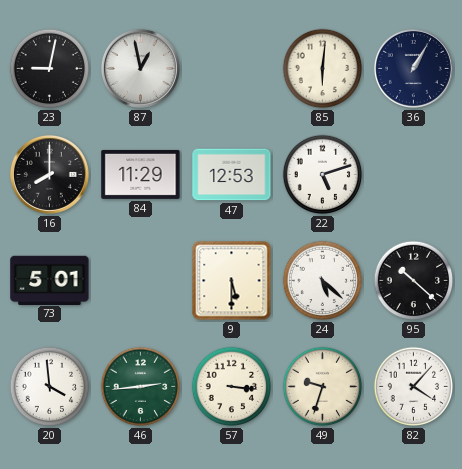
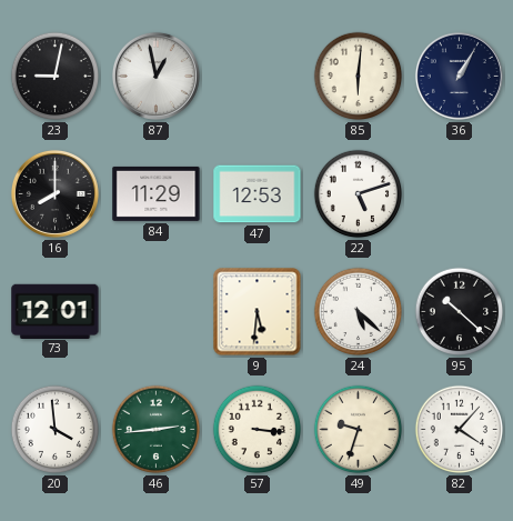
73: 5:01 -> 12:01 (56, 311)
9: 5:30 -> 5:31 (258, 312)
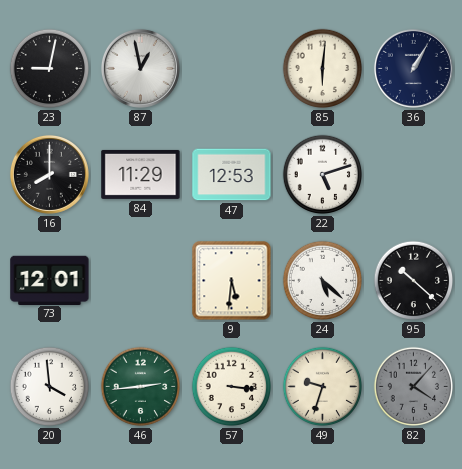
82 dial: white -> grey (414, 387)
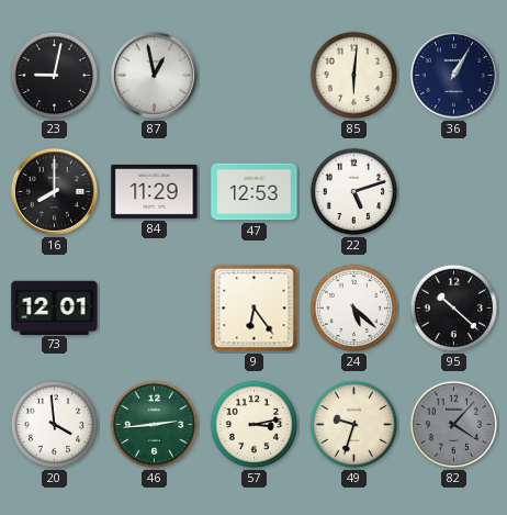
9: 5:31 -> 6:24 (255, 309)
57: 3:16 -> 3:13 (255, 425)
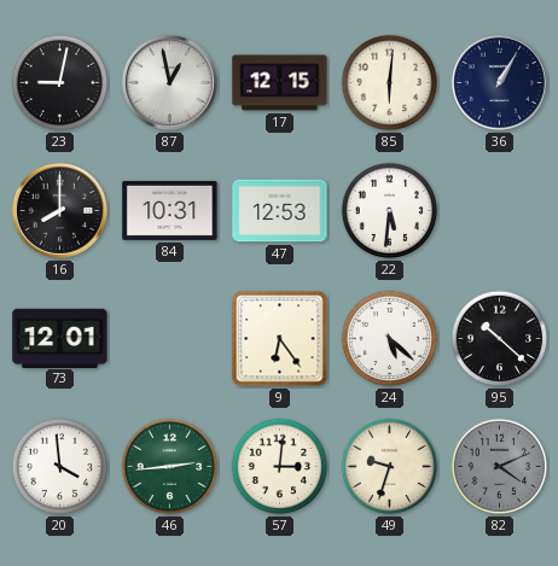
17: none -> 12:15 (280, 83)
84: 11:29 -> 10:31 (170, 210)
22: 5:12 -> 5:31 (390, 211)
57: 3:13 -> 3:01 (280, 467)
82: 4:07 -> 4:11 (500, 467)
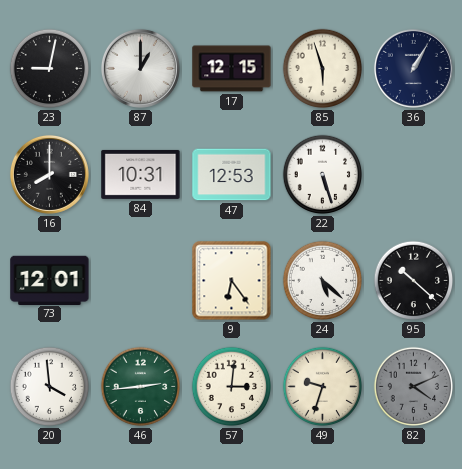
87: 12:58 -> 1:00 (140, 68)
85: 6:01 -> 5:57 (323, 69)
22: 5:31 -> 5:27 (323, 175)
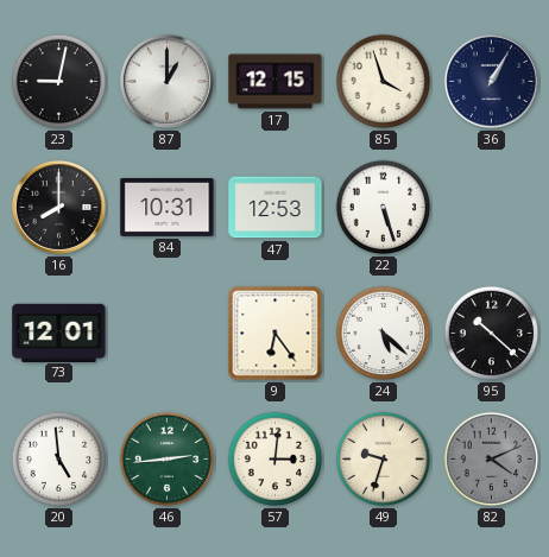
85: 5:57 -> 3:57 (384, 82)
20: 3:59 -> 4:59 (59, 460)
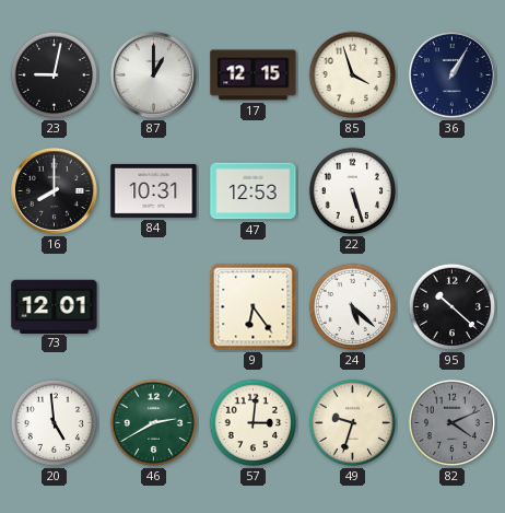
46: 2:44 -> 2:40 (154, 423)
